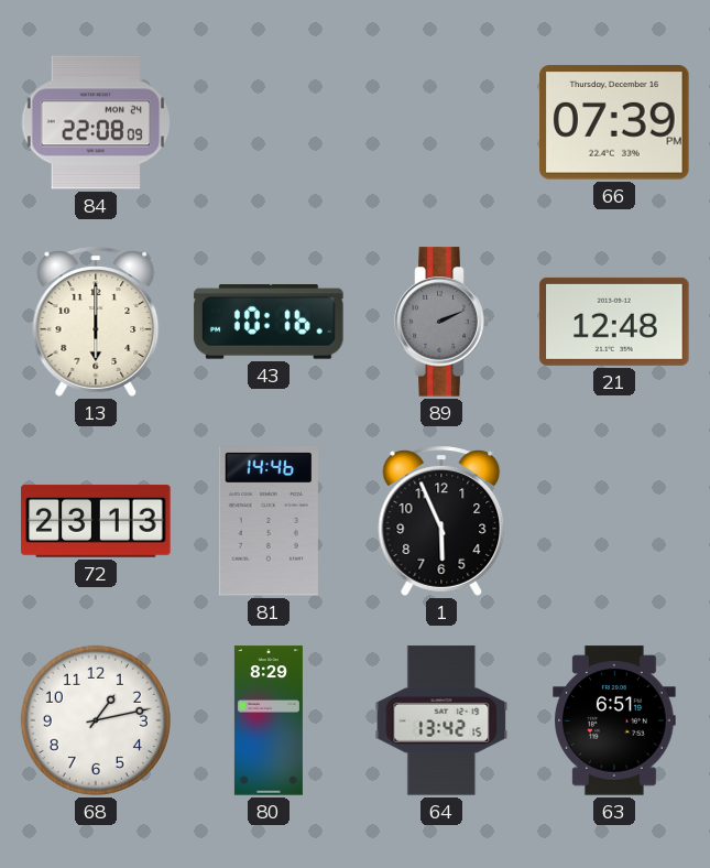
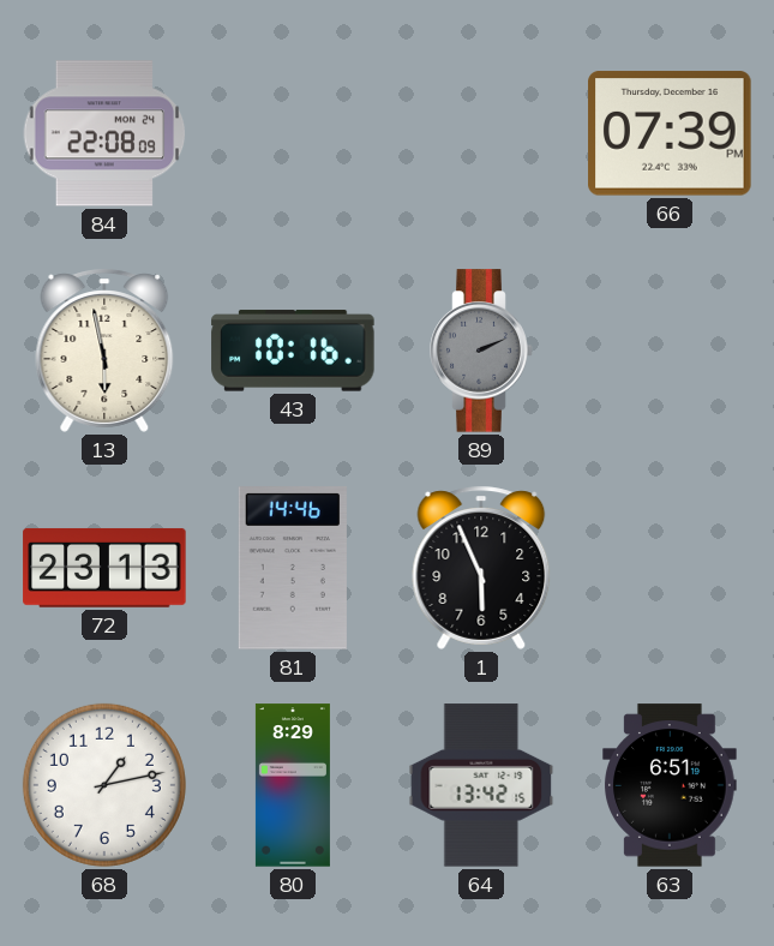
13: 6:00 -> 5:58 (104, 351)
21: 12:48 -> none (614, 322)
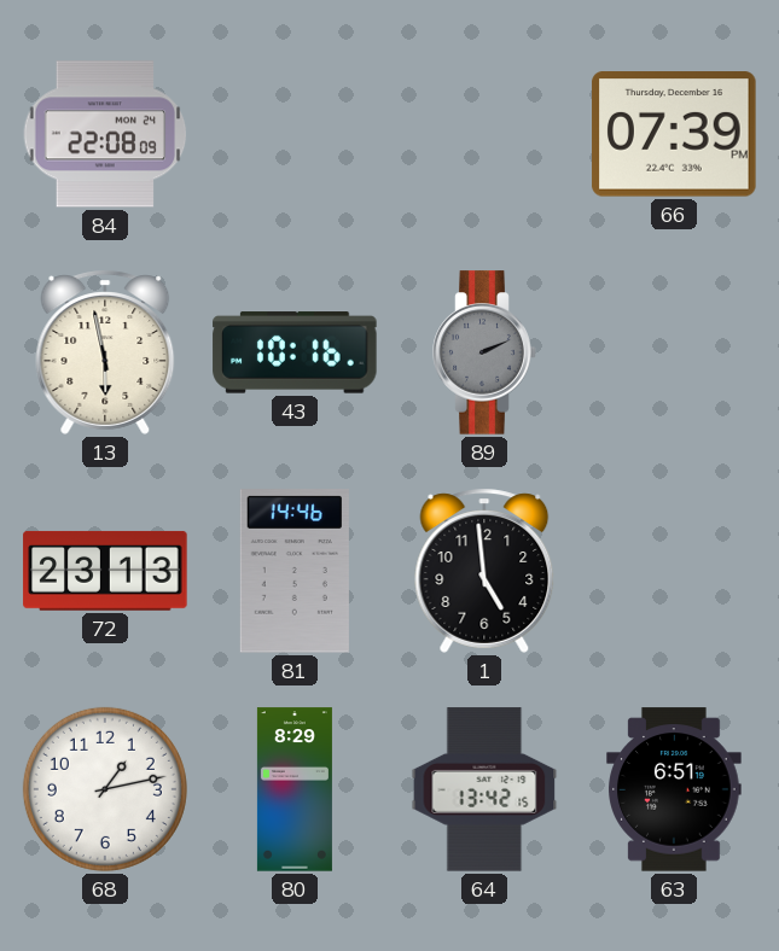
1: 5:56 -> 4:59 (484, 571)
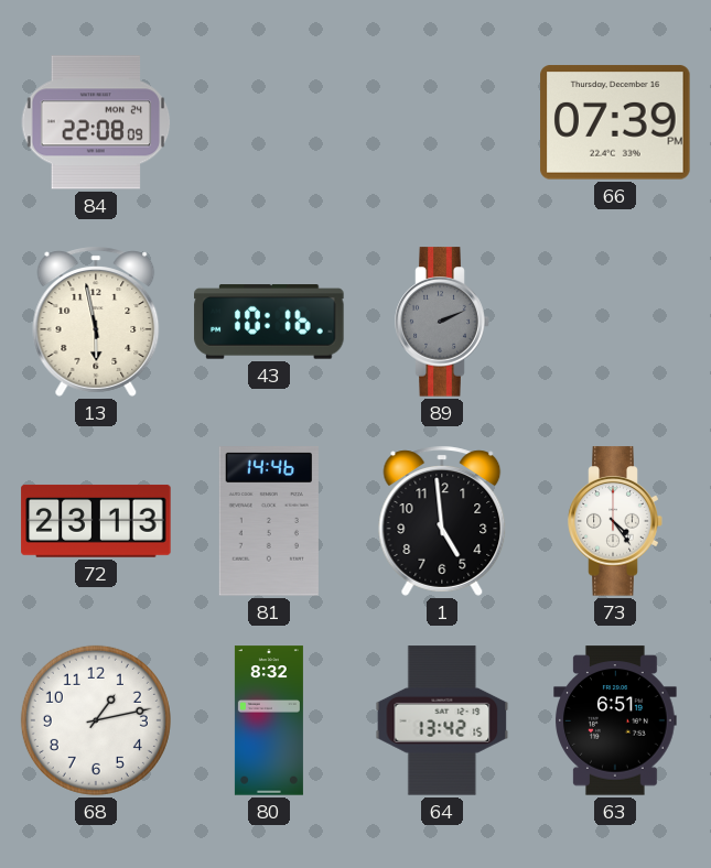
73: none -> 4:24 (615, 521)
80: 8:29 -> 8:32 (269, 720)
